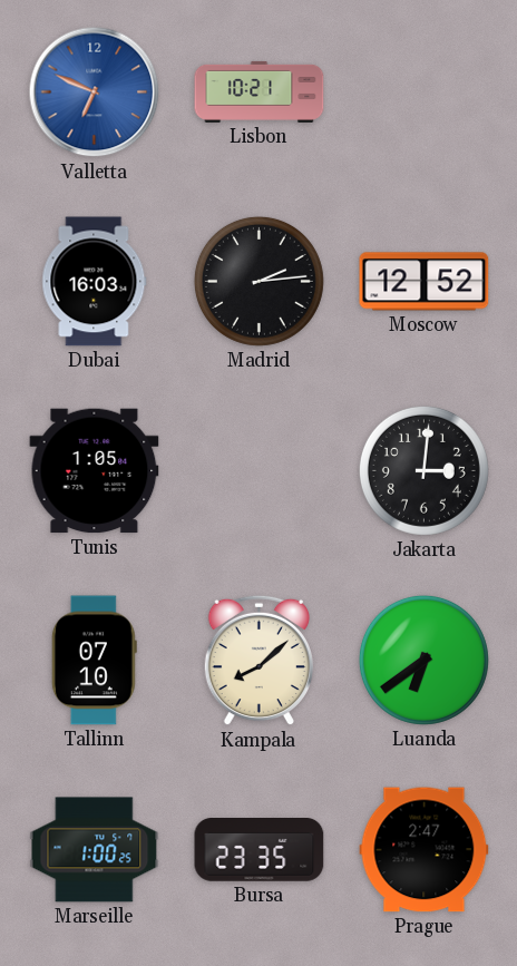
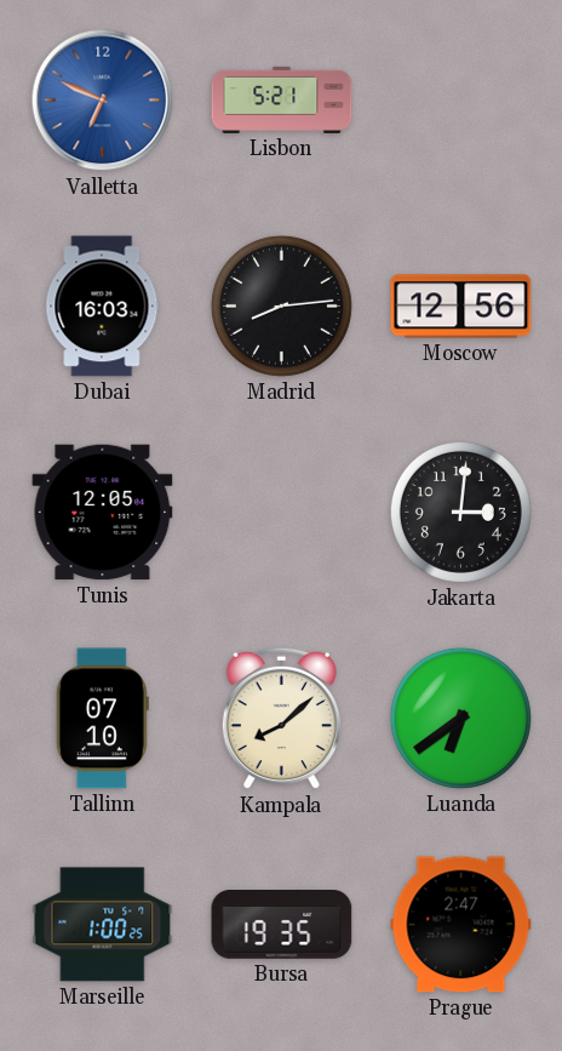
Lisbon: 10:21 -> 5:21 (282, 99)
Madrid: 2:14 -> 8:14 (281, 305)
Moscow: 12:52 -> 12:56 (461, 307)
Tunis: 1:05 -> 12:05 (103, 513)
Bursa: 23:35 -> 19:35 (282, 925)
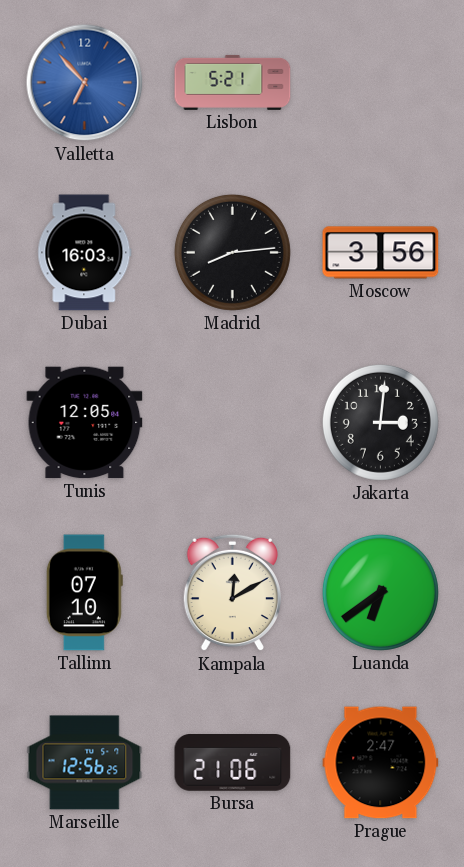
Valletta: 6:49 -> 6:53 (85, 83)
Moscow: 12:56 -> 3:56 (381, 253)
Kampala: 8:08 -> 12:10 (232, 593)
Marseille: 1:00 -> 12:56 (85, 763)
Bursa: 19:35 -> 21:06 (233, 763)
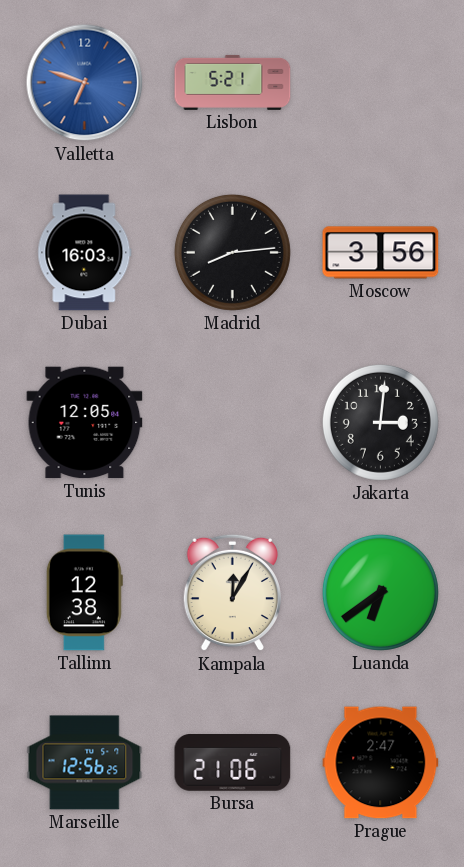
Valletta: 6:53 -> 6:48 (85, 83)
Tallinn: 07:10 -> 12:38 (84, 593)
Kampala: 12:10 -> 12:05 (232, 593)
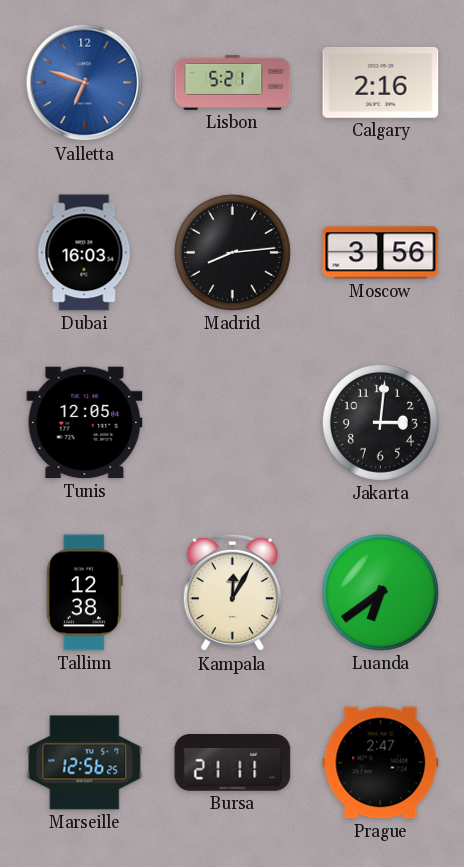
Calgary: none -> 2:16 (381, 82)
Bursa: 21:06 -> 21:11 (233, 763)
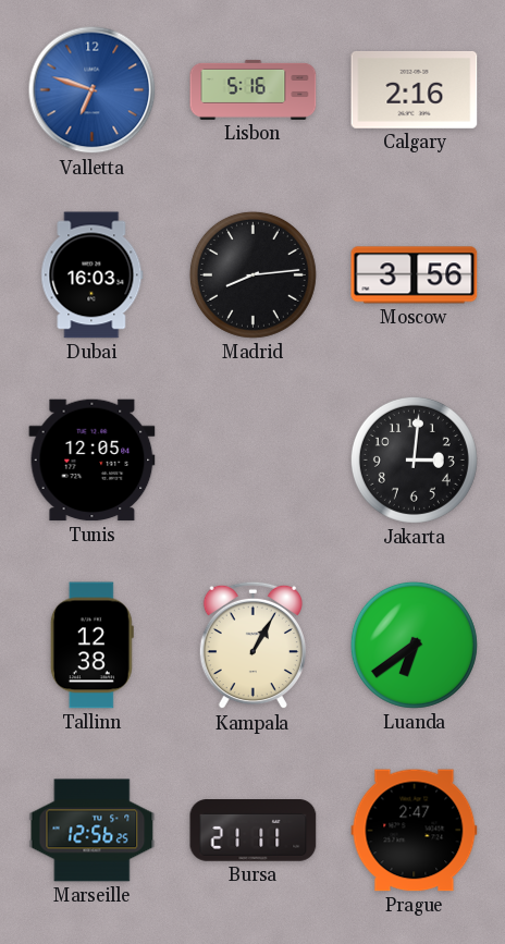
Lisbon: 5:21 -> 5:16 (254, 89)
Kampala: 12:05 -> 1:05 (253, 646)
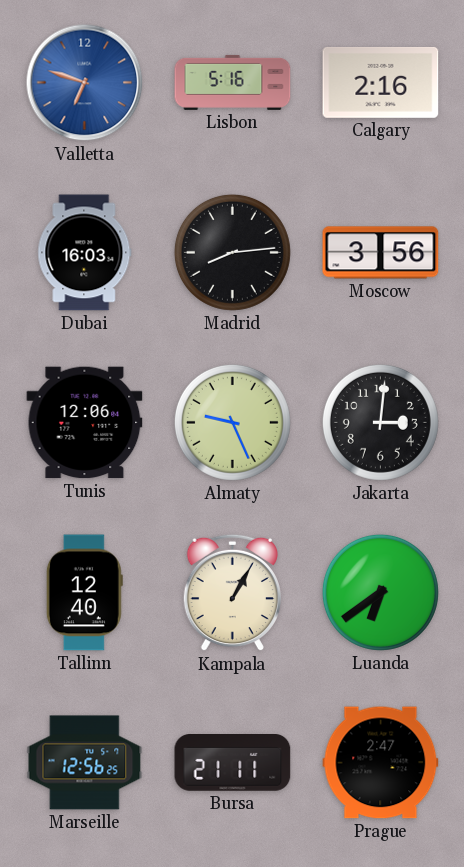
Tunis: 12:05 -> 12:06 (85, 423)
Almaty: none -> 9:26 (232, 422)
Tallinn: 12:38 -> 12:40 (84, 593)
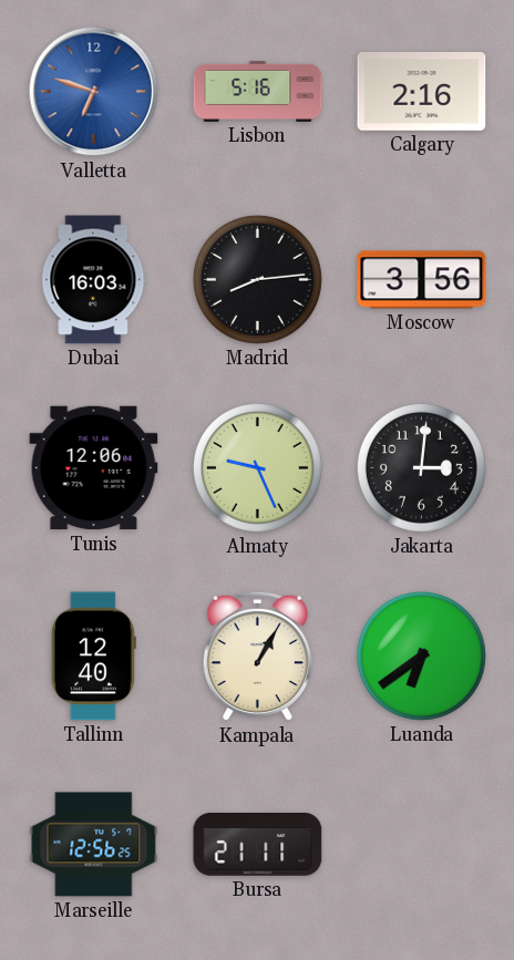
Prague: 2:47 -> none (381, 763)
